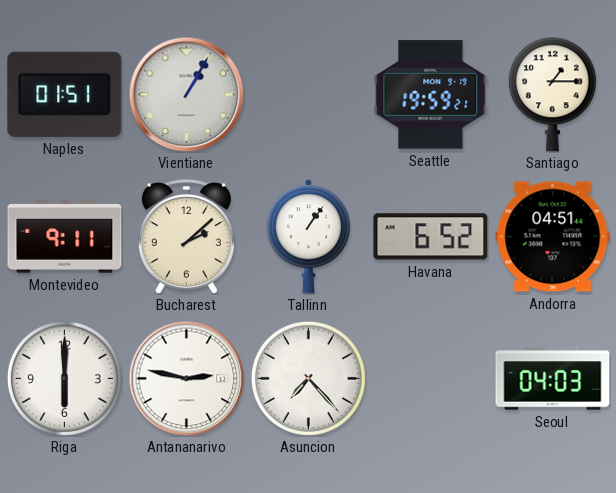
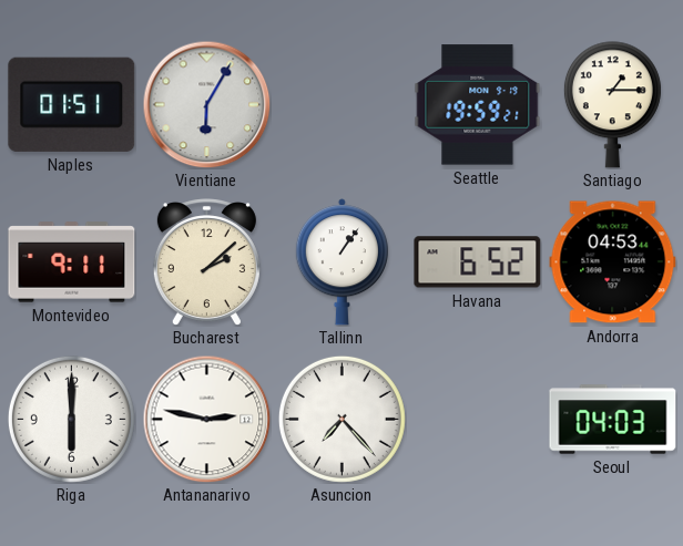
Vientiane: 1:05 -> 6:05 (206, 104)
Andorra: 04:51 -> 04:53 (613, 262)
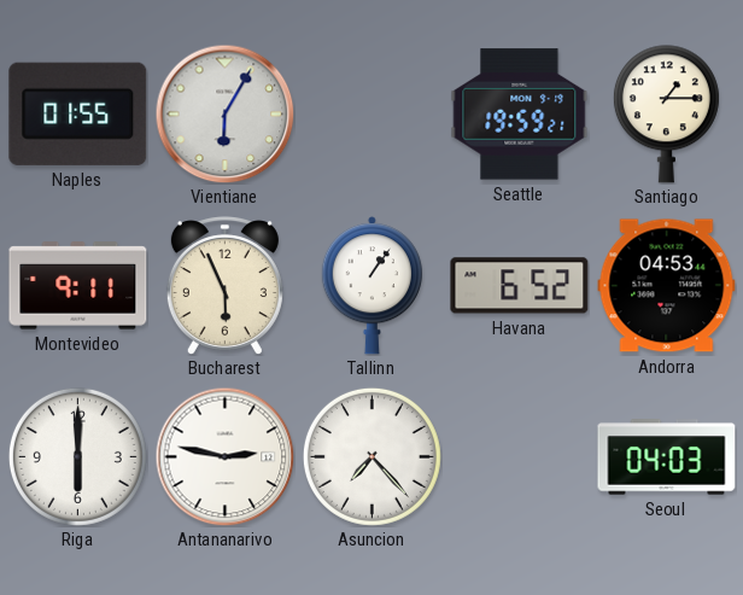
Naples: 01:51 -> 01:55 (78, 113)
Bucharest: 2:08 -> 5:56 (224, 286)
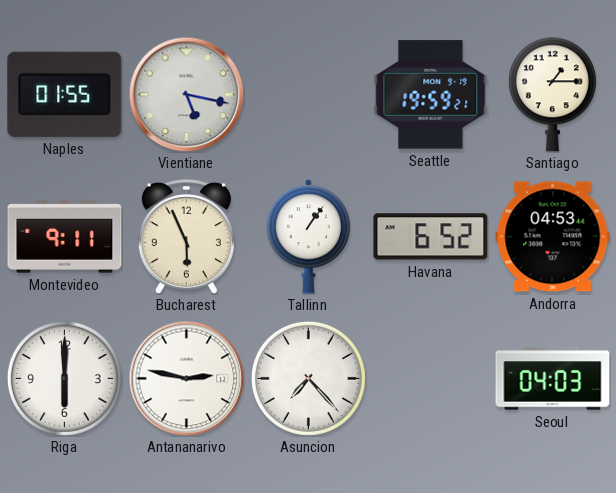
Vientiane: 6:05 -> 5:17 (186, 94)
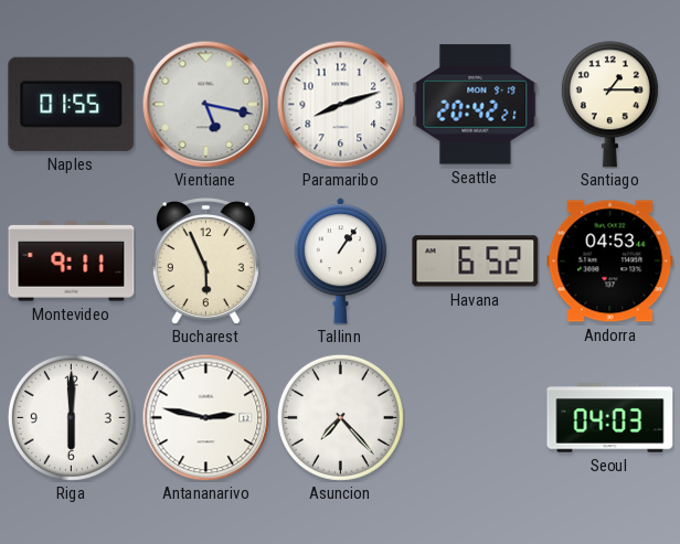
Paramaribo: none -> 8:12 (340, 104)
Seattle: 19:59 -> 20:42 (476, 105)
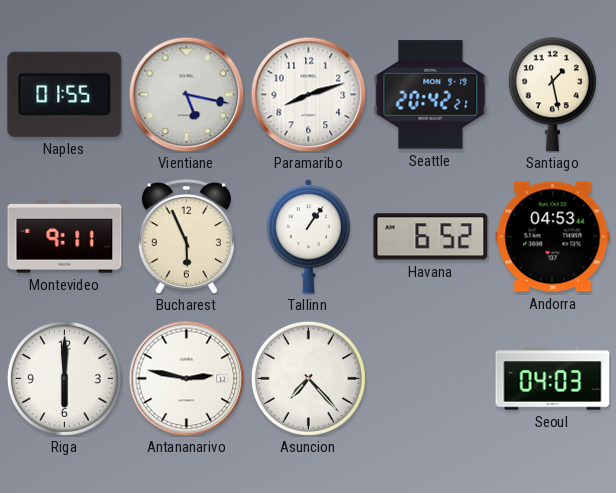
Santiago: 1:15 -> 1:28 (552, 95)
